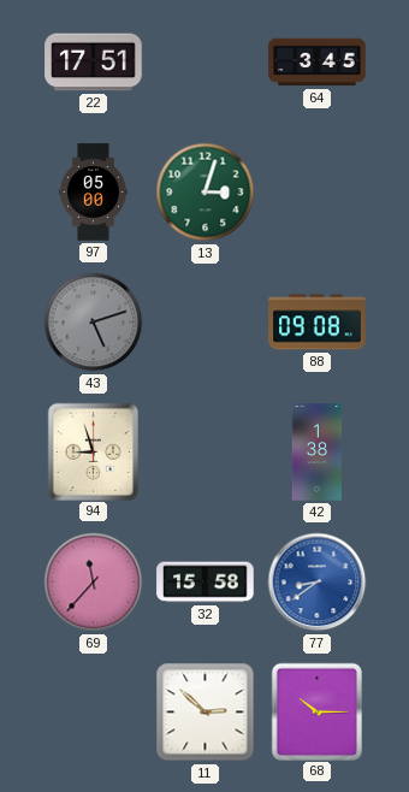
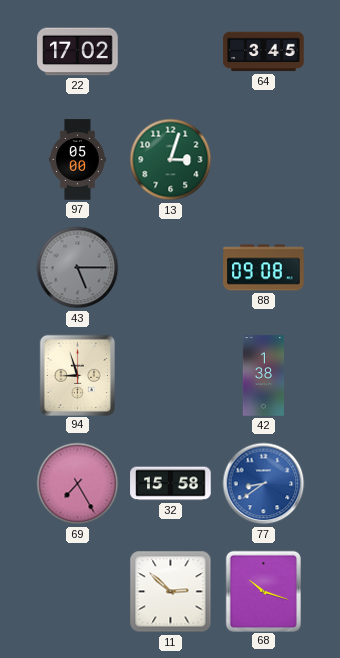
22: 17:51 -> 17:02 (78, 52)
43: 5:12 -> 5:15 (78, 268)
69: 11:37 -> 7:25 (78, 484)
68: 10:15 -> 10:18 (263, 591)
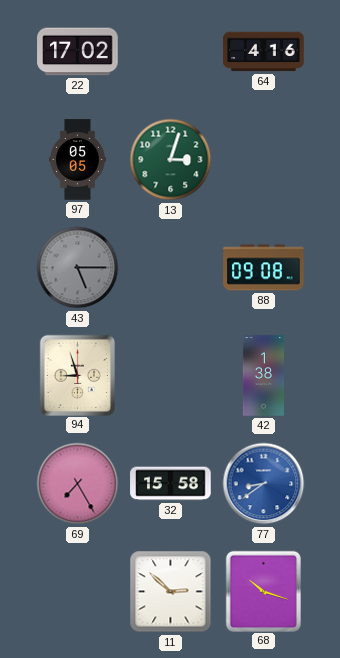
64: 3:45 -> 4:16 (264, 52)
97: 05:00 -> 05:05 (78, 160)
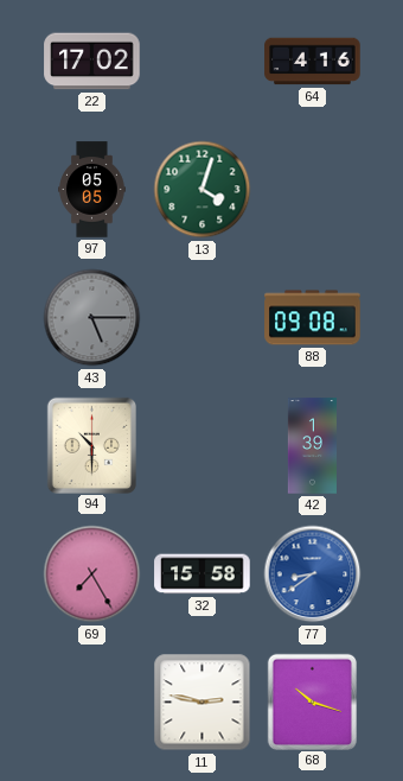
13: 3:03 -> 4:03 (203, 190)
94: 8:57 -> 10:30 (91, 445)
42: 1:38 -> 1:39 (312, 446)
11: 2:52 -> 2:47 (203, 703)
